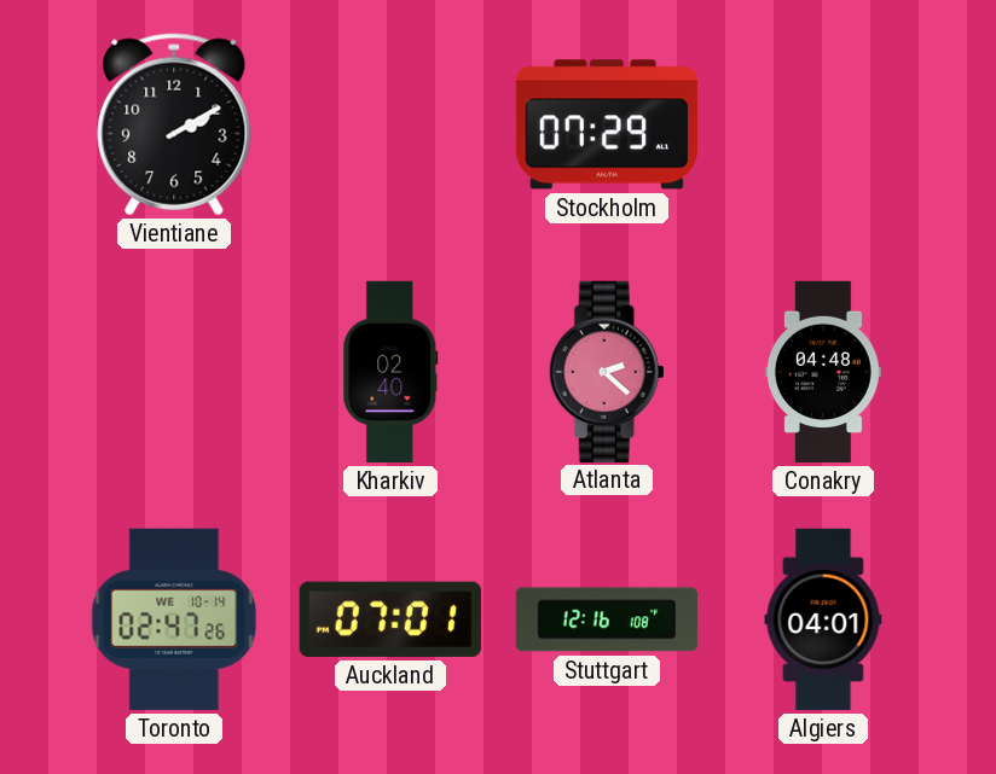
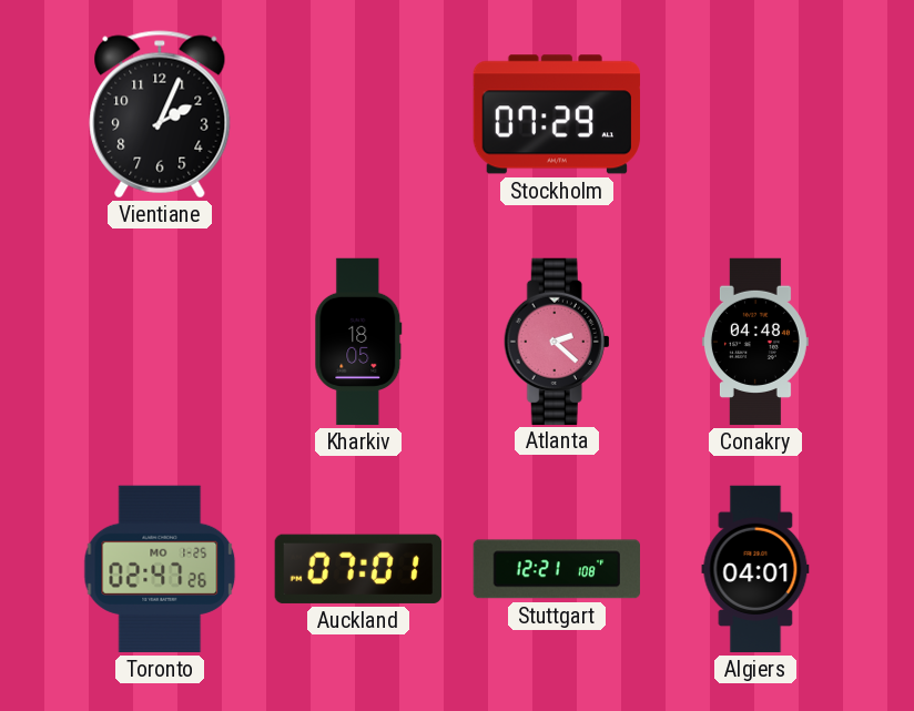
Vientiane: 2:10 -> 2:04 (160, 114)
Kharkiv: 02:40 -> 18:05 (358, 342)
Toronto date: WE 10-14 -> MO 1-25 (160, 569)
Stuttgart: 12:16 -> 12:21 (557, 569)
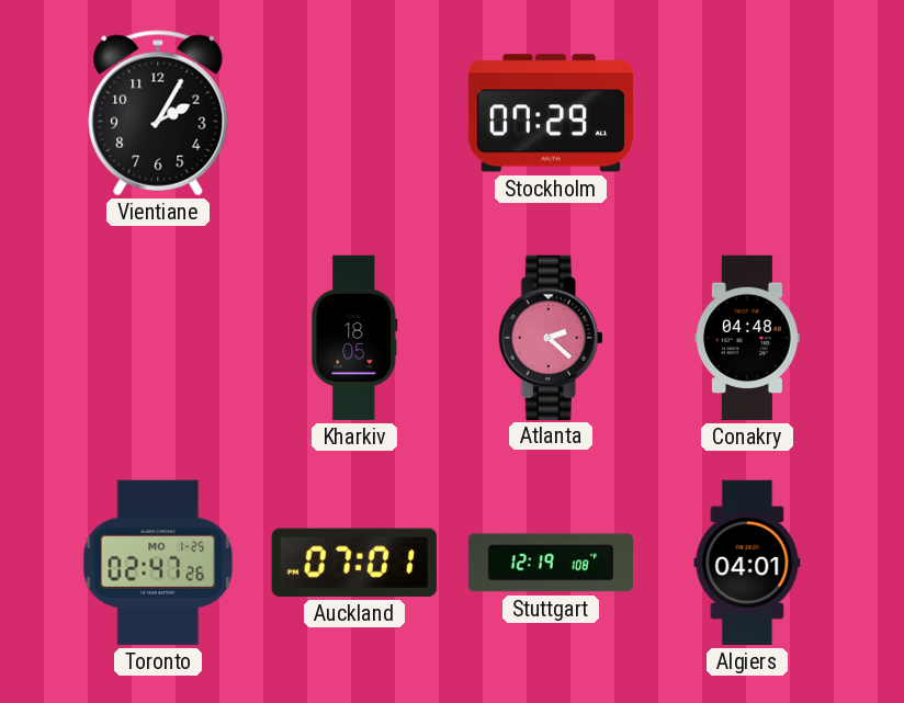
Vientiane: 2:04 -> 2:05 (158, 113)
Stuttgart: 12:21 -> 12:19 (551, 563)
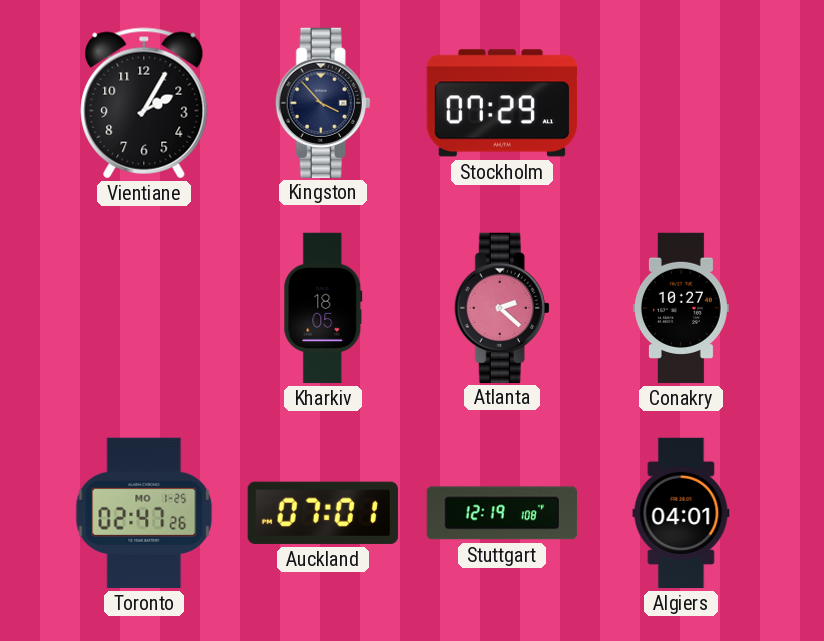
Kingston: none -> 3:53 (323, 102)
Conakry: 04:48 -> 10:27 (681, 308)
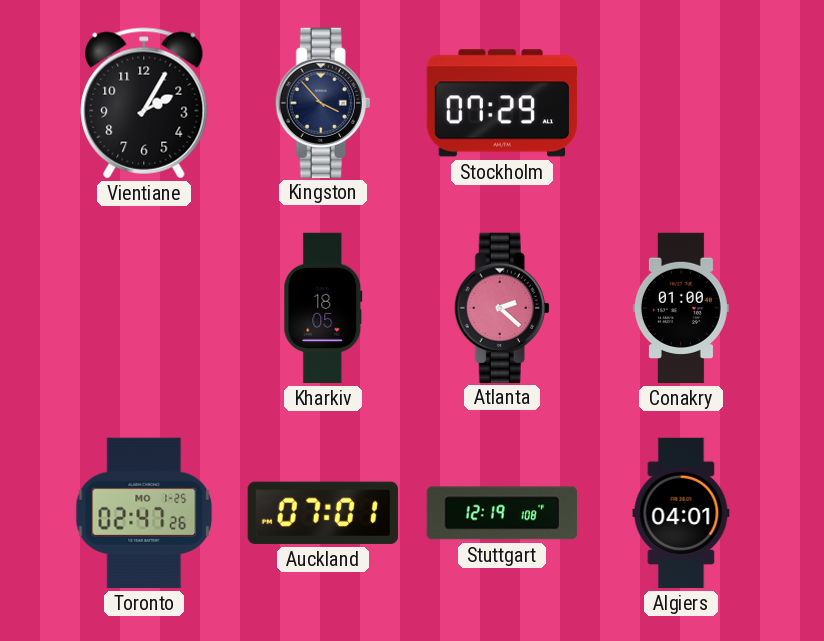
Conakry: 10:27 -> 01:00 (681, 308)
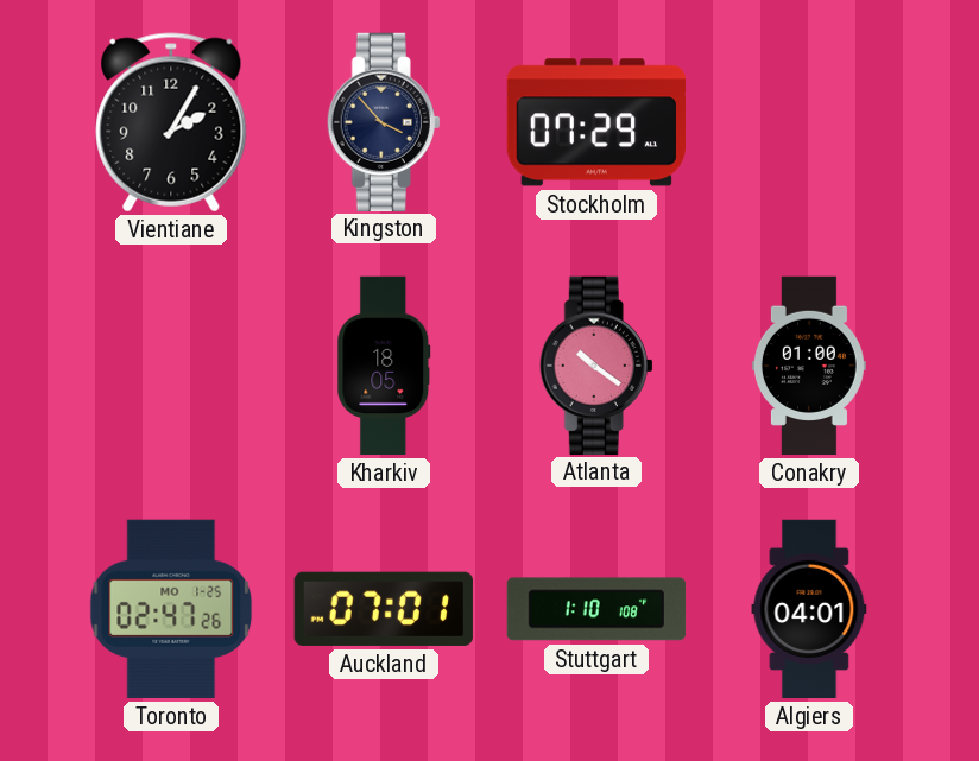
Atlanta: 2:22 -> 10:21 (596, 364)
Stuttgart: 12:19 -> 1:10 (596, 609)
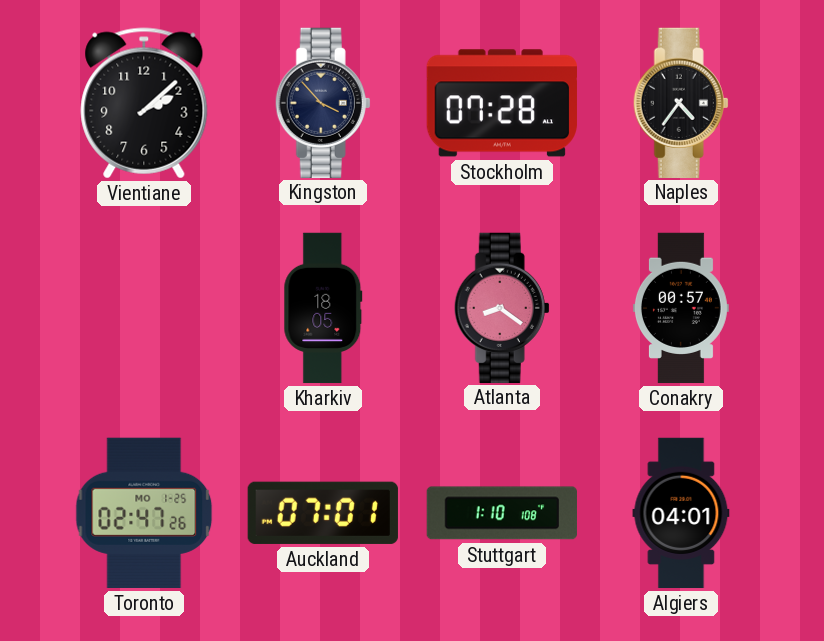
Vientiane: 2:05 -> 2:08 (144, 103)
Stockholm: 07:29 -> 07:28 (502, 103)
Naples: none -> 4:36 (681, 102)
Atlanta: 10:21 -> 8:21 (502, 307)
Conakry: 01:00 -> 00:57 (681, 308)
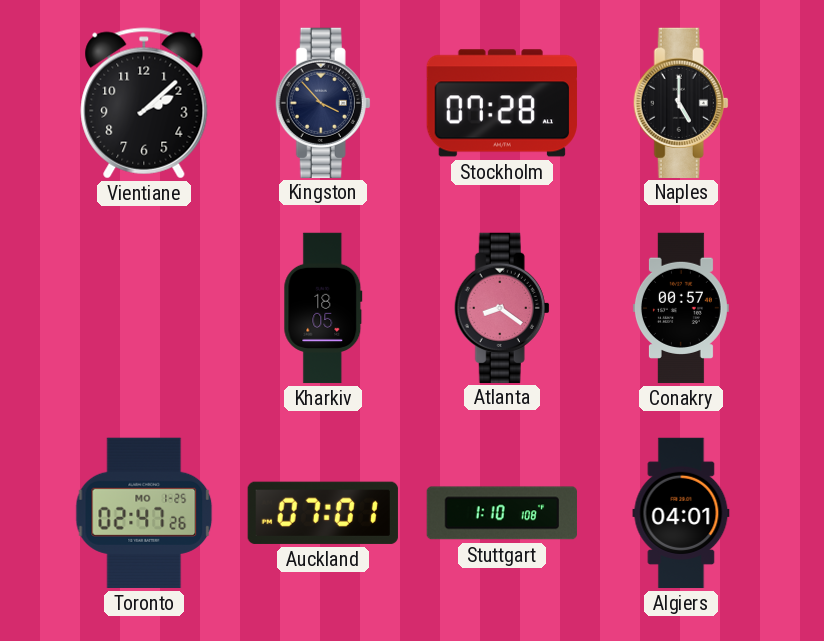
Naples: 4:36 -> 5:00 (681, 102)
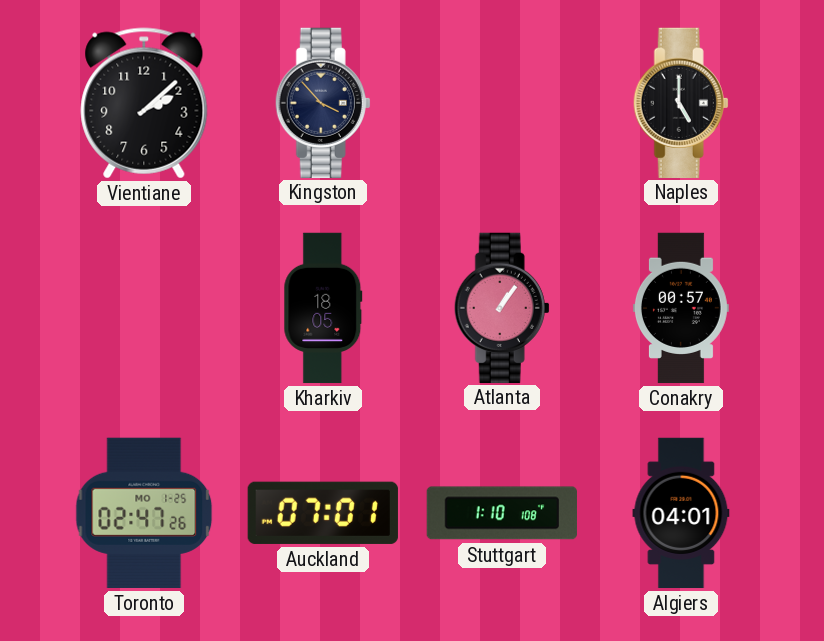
Stockholm: 07:28 -> none (502, 103)
Atlanta: 8:21 -> 1:06 (502, 307)
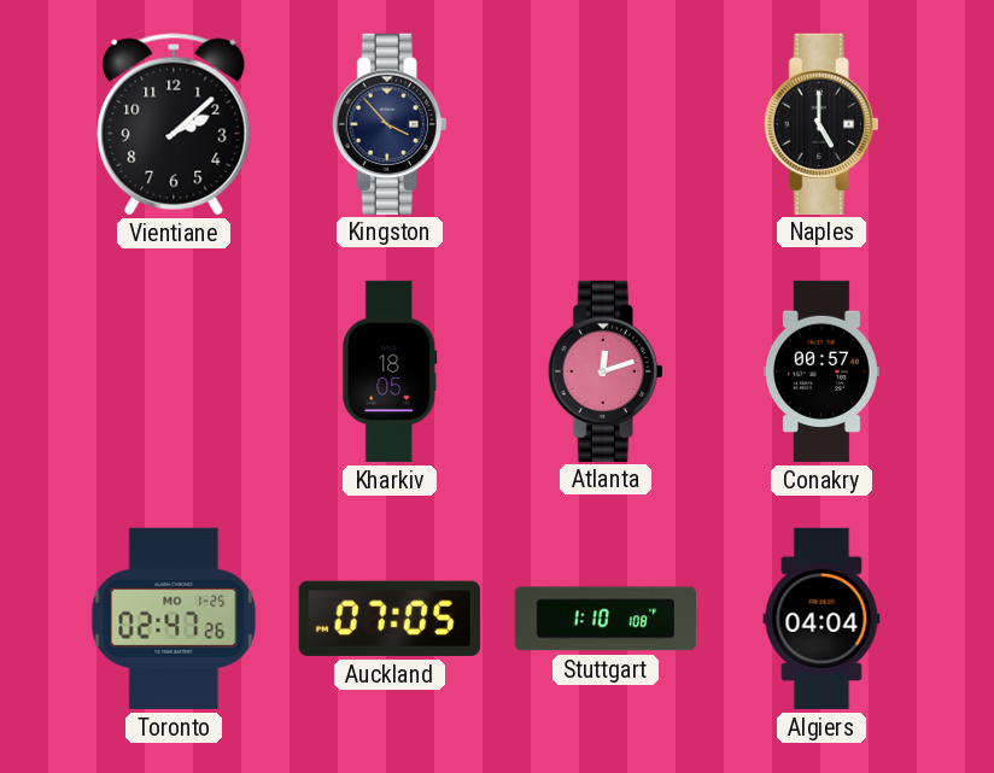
Atlanta: 1:06 -> 12:12 (606, 370)
Auckland: 07:01 -> 07:05 (390, 619)
Algiers: 04:01 -> 04:04 (821, 619)
